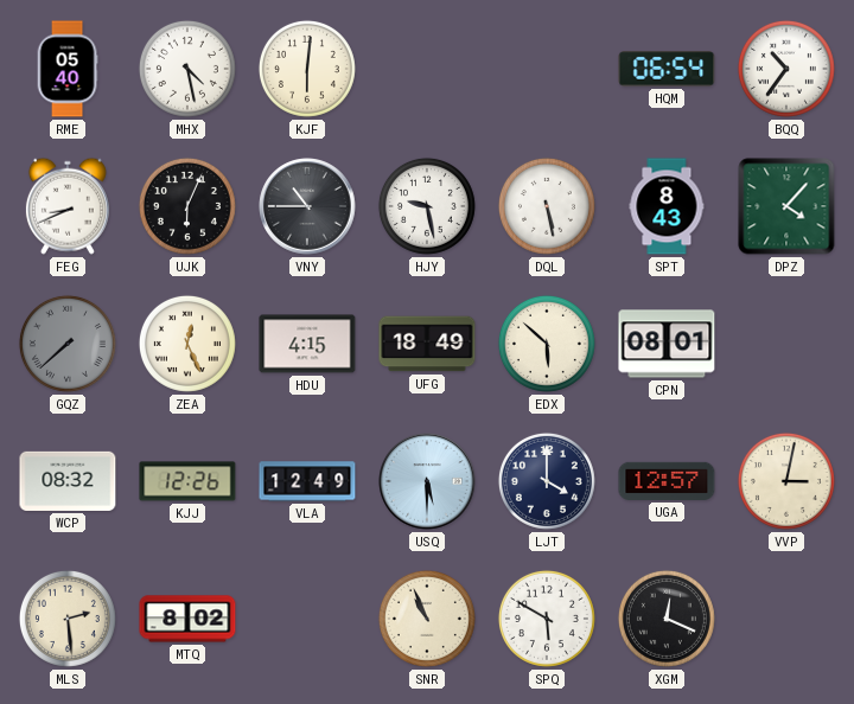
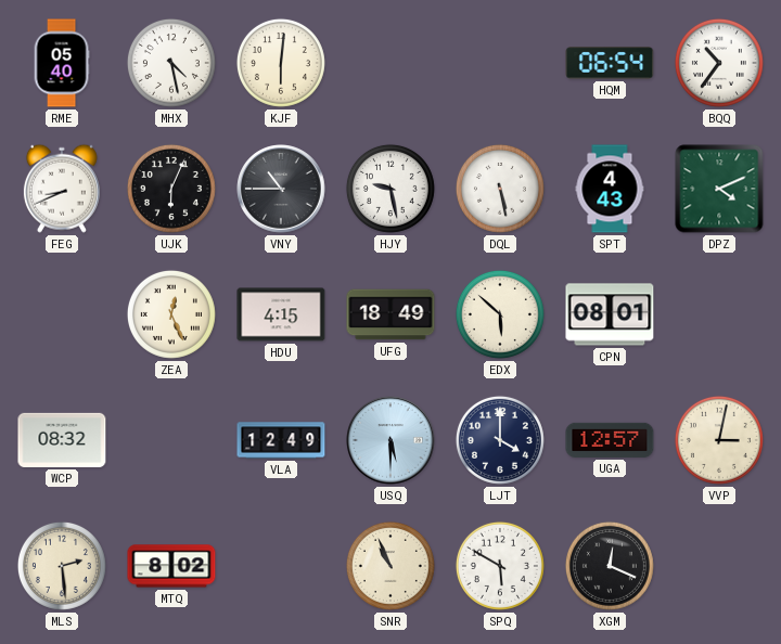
SPT: 8:43 -> 4:43 (610, 189)
DPZ: 4:07 -> 4:11 (719, 189)
GQZ: 7:38 -> none (68, 344)
KJJ: 12:26 -> none (187, 481)
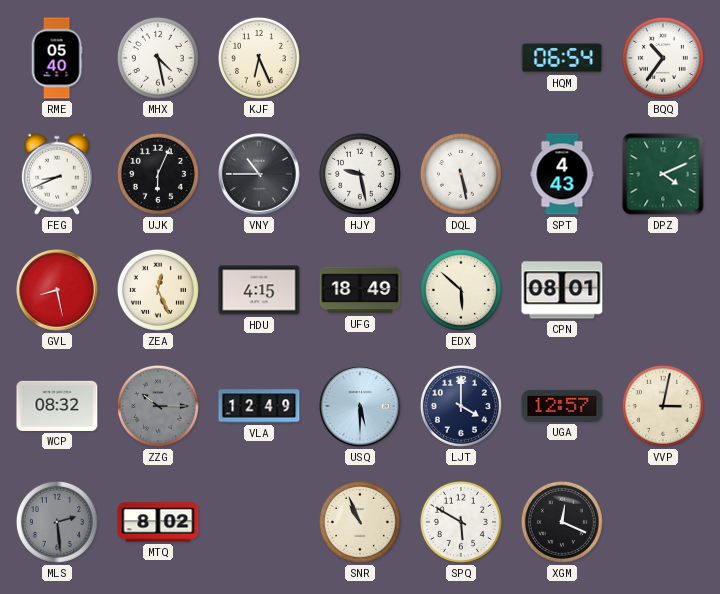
KJF: 6:01 -> 6:26 (259, 58)
GVL: none -> 8:28 (57, 290)
ZZG: none -> 10:15 (158, 406)
MLS dial: cream -> grey (57, 522)
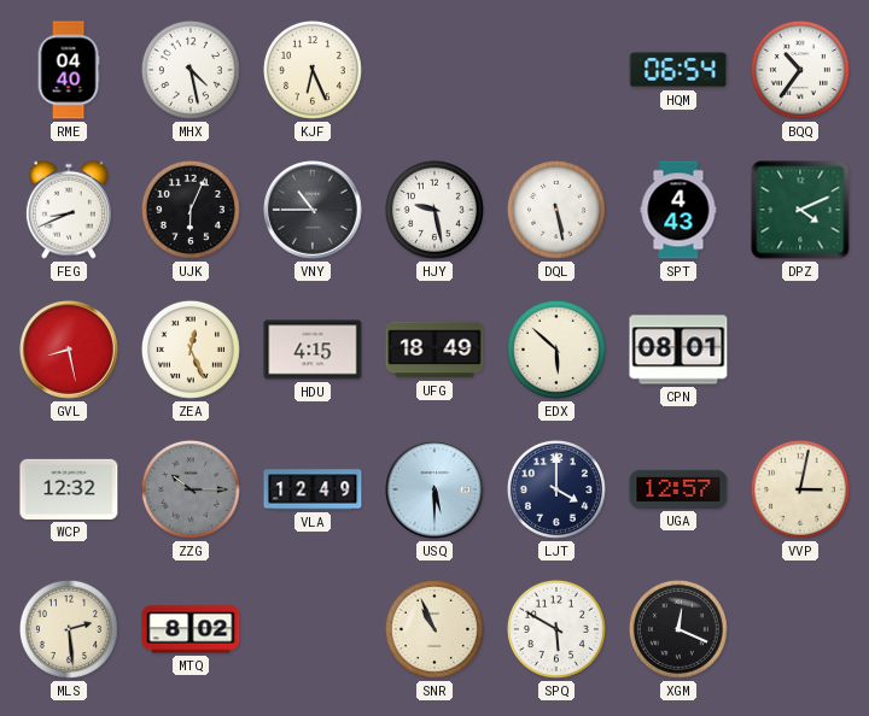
RME: 05:40 -> 04:40 (69, 70)
WCP: 08:32 -> 12:32 (69, 489)
MLS dial: grey -> cream (69, 629)
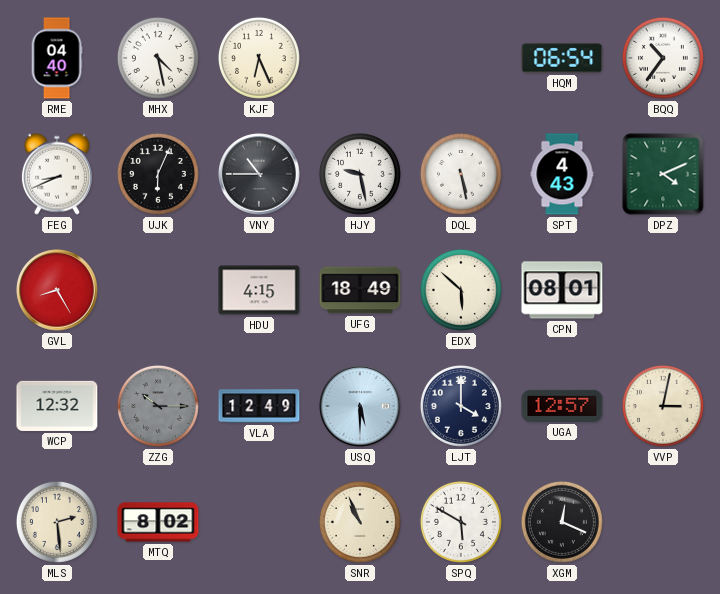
GVL: 8:28 -> 8:25 (57, 290)
ZEA: 12:26 -> none (191, 350)
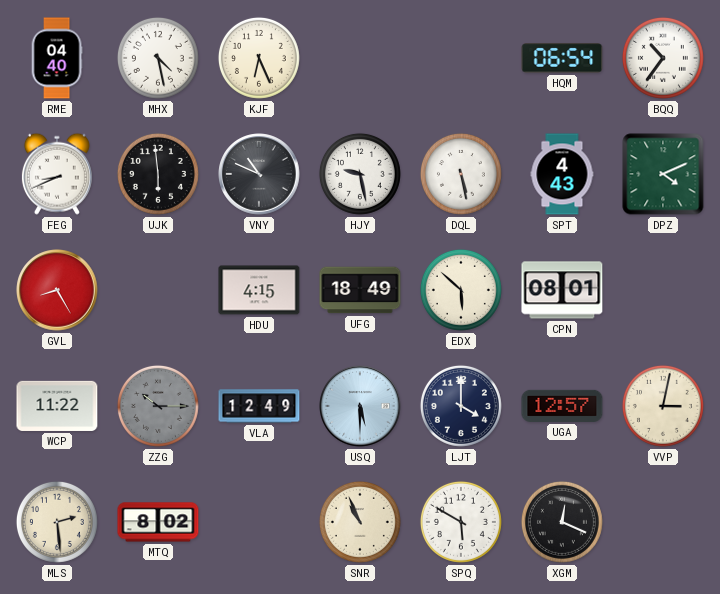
UJK: 6:04 -> 5:59 (158, 174)
VNY: 10:45 -> 10:49 (259, 174)
WCP: 12:32 -> 11:22 (57, 406)
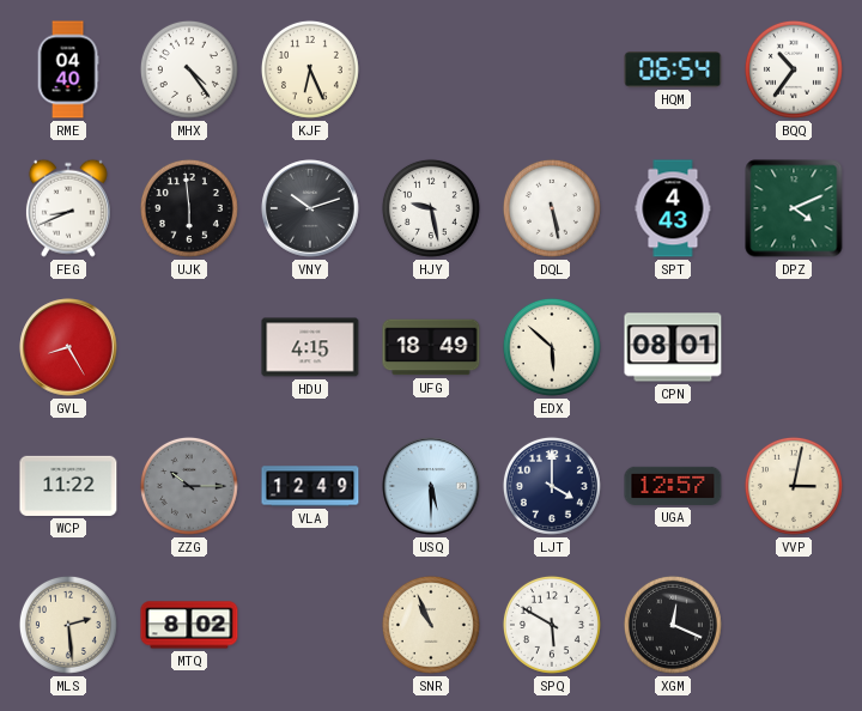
MHX: 4:28 -> 4:24 (189, 69)
VNY: 10:49 -> 10:12 (310, 208)
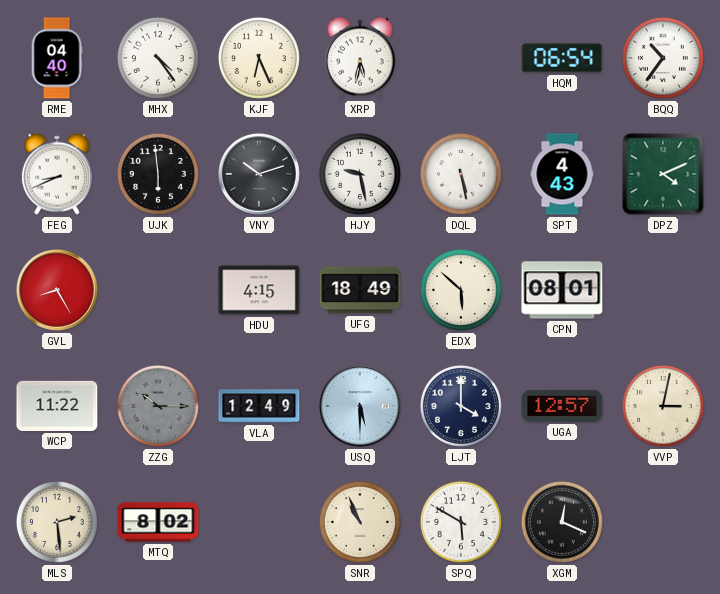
XRP: none -> 5:32 (360, 58)
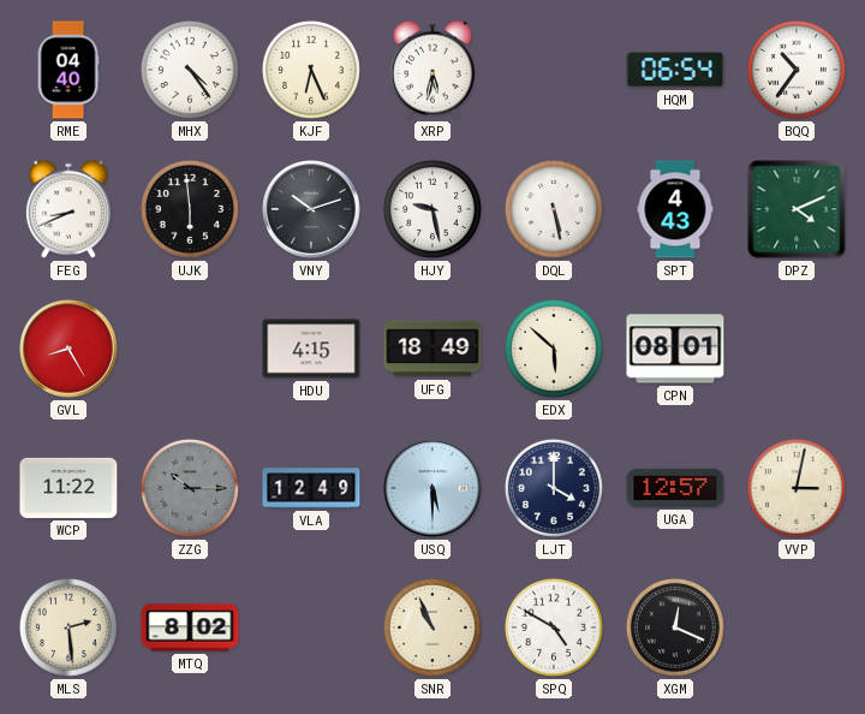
SPQ: 5:50 -> 4:50 (554, 627)
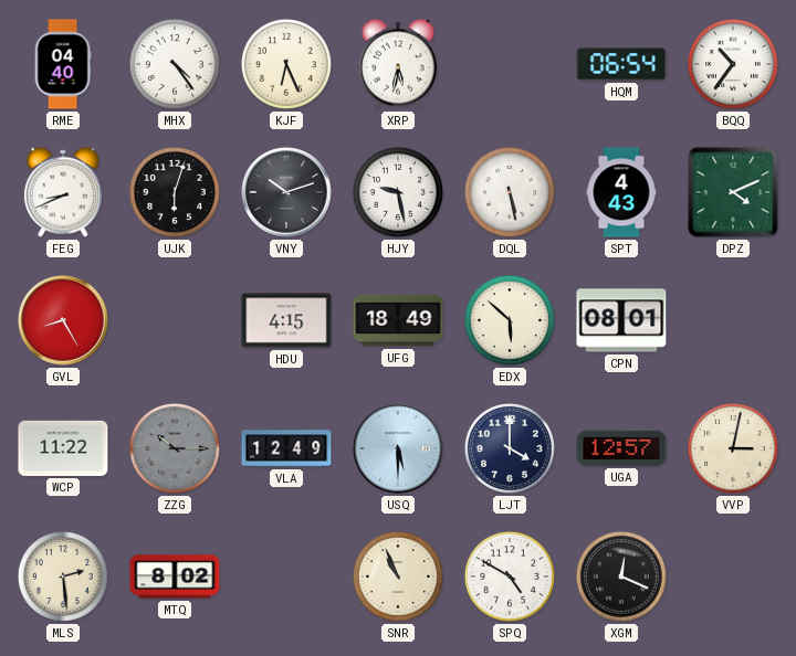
UJK: 5:59 -> 6:03 (175, 192)
